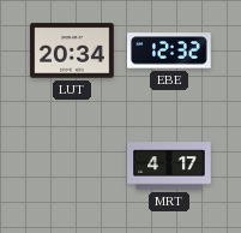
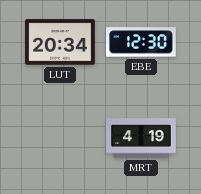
EBE: 12:32 -> 12:30 (142, 42)
MRT: 4:17 -> 4:19 (141, 138)
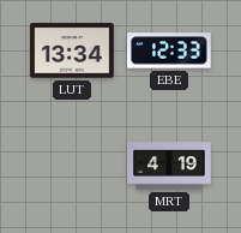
LUT: 20:34 -> 13:34 (72, 50)
EBE: 12:30 -> 12:33 (170, 50)
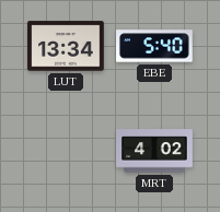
EBE: 12:33 -> 5:40 (155, 46)
MRT: 4:19 -> 4:02 (154, 151)
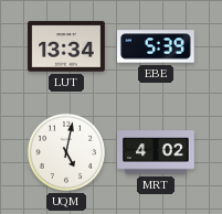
EBE: 5:40 -> 5:39 (157, 46)
UQM: none -> 5:02 (66, 152)
